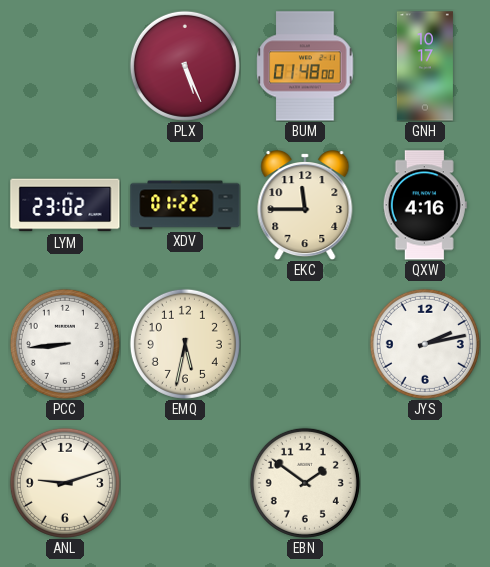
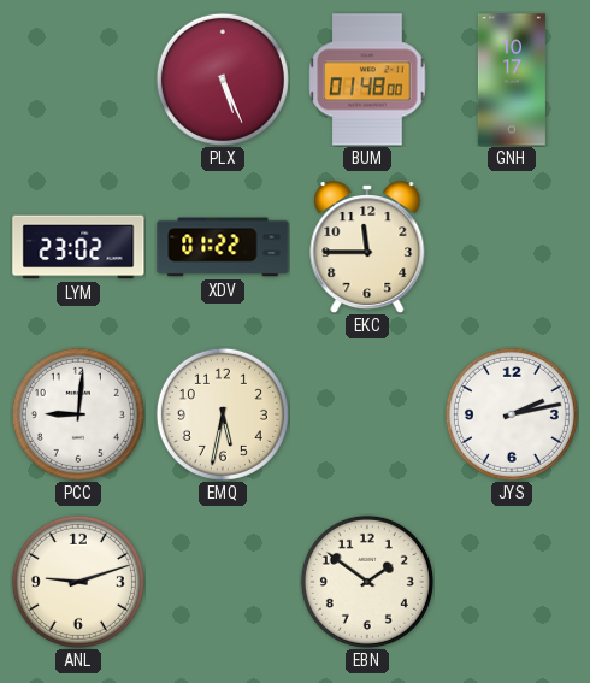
QXW: 4:16 -> none (425, 205)
PCC: 8:44 -> 9:01 (78, 414)
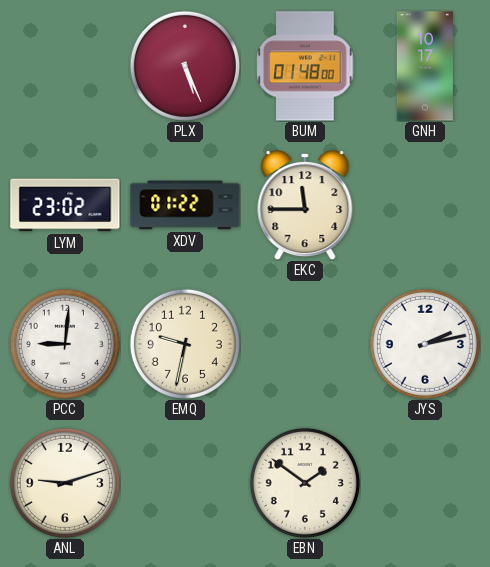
EMQ: 5:32 -> 9:32 (185, 344)
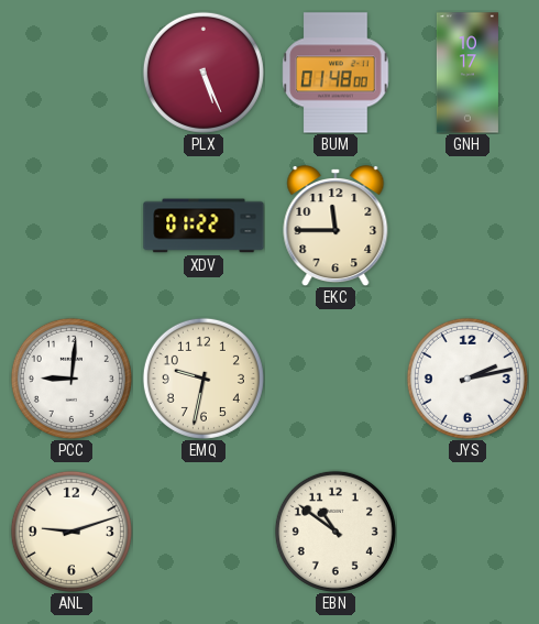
LYM: 23:02 -> none (65, 205)
EBN: 1:51 -> 10:51 (335, 532)
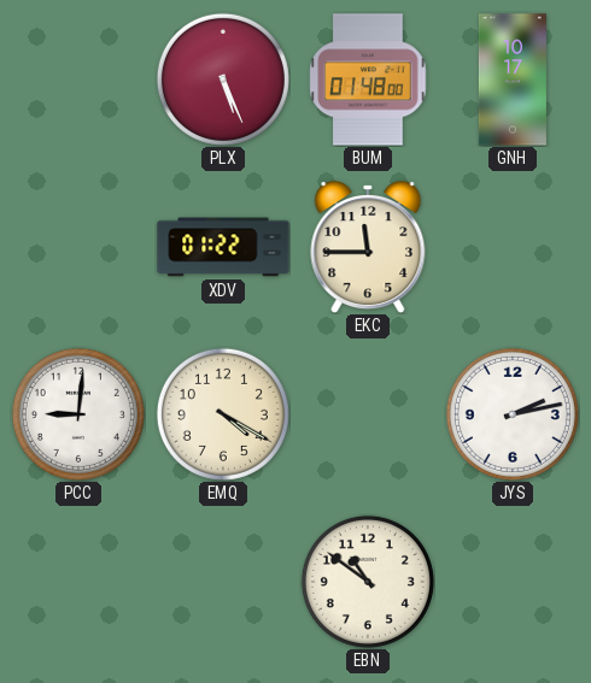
EMQ: 9:32 -> 4:20 (223, 414)
ANL: 9:12 -> none (71, 532)
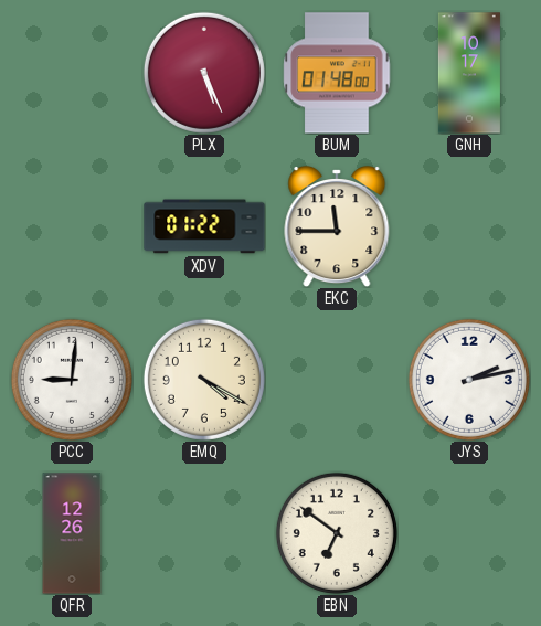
QFR: none -> 12:26 (72, 533)
EBN: 10:51 -> 6:51 (337, 533)
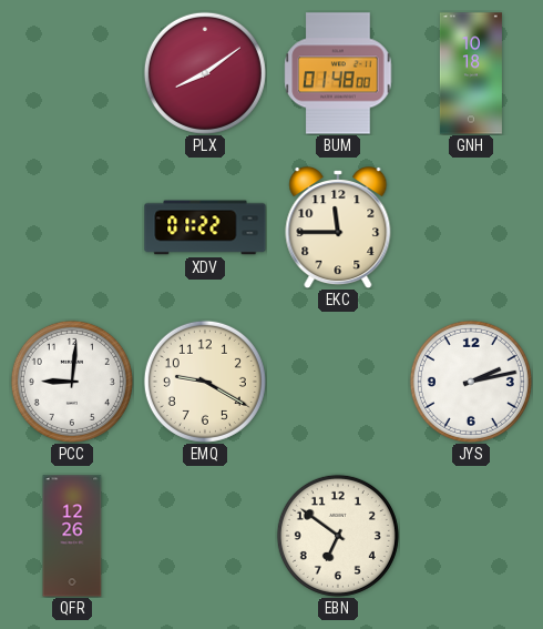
PLX: 5:26 -> 8:09 (205, 73)
GNH: 10:17 -> 10:18 (471, 73)
EMQ: 4:20 -> 9:20 (205, 382)
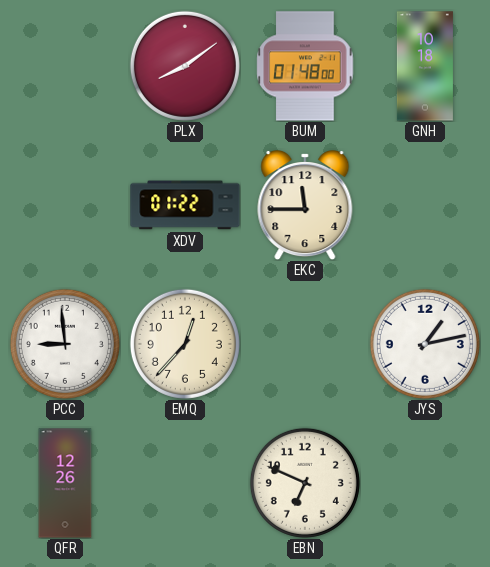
PCC: 9:01 -> 8:59 (65, 344)
EMQ: 9:20 -> 12:37 (185, 344)
JYS: 2:13 -> 1:13 (425, 344)
EBN: 6:51 -> 6:49 (305, 483)
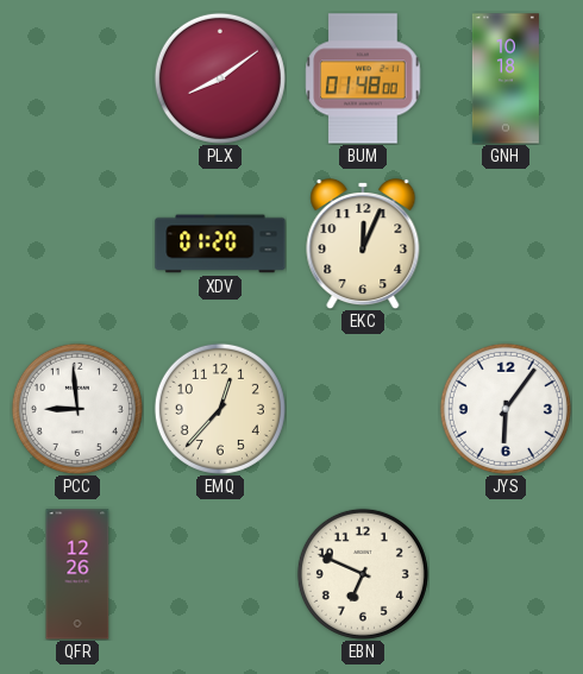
XDV: 01:22 -> 01:20 (220, 244)
EKC: 11:45 -> 12:04 (363, 245)
JYS: 1:13 -> 6:06 (506, 409)
